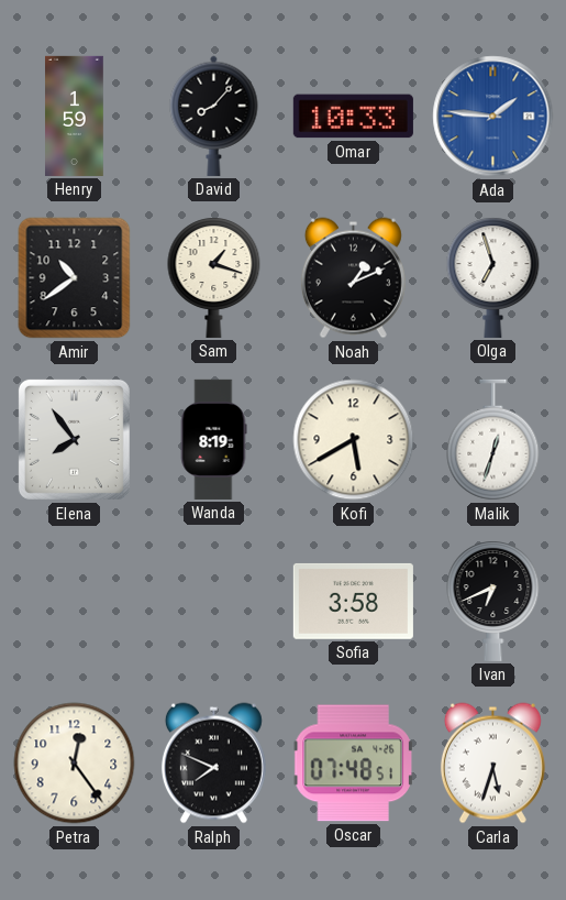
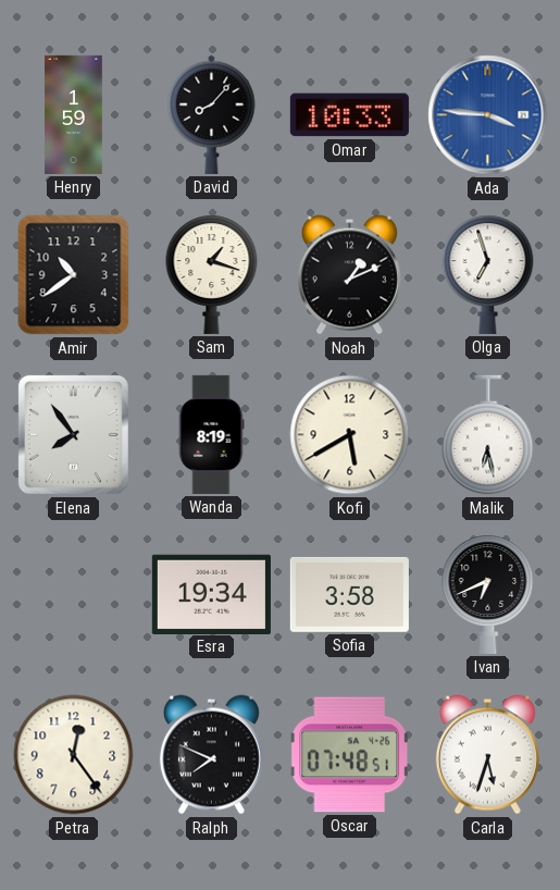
Ada: 1:46 -> 3:46 (488, 115)
Malik: 12:33 -> 6:28 (488, 435)
Esra: none -> 19:34 (211, 594)
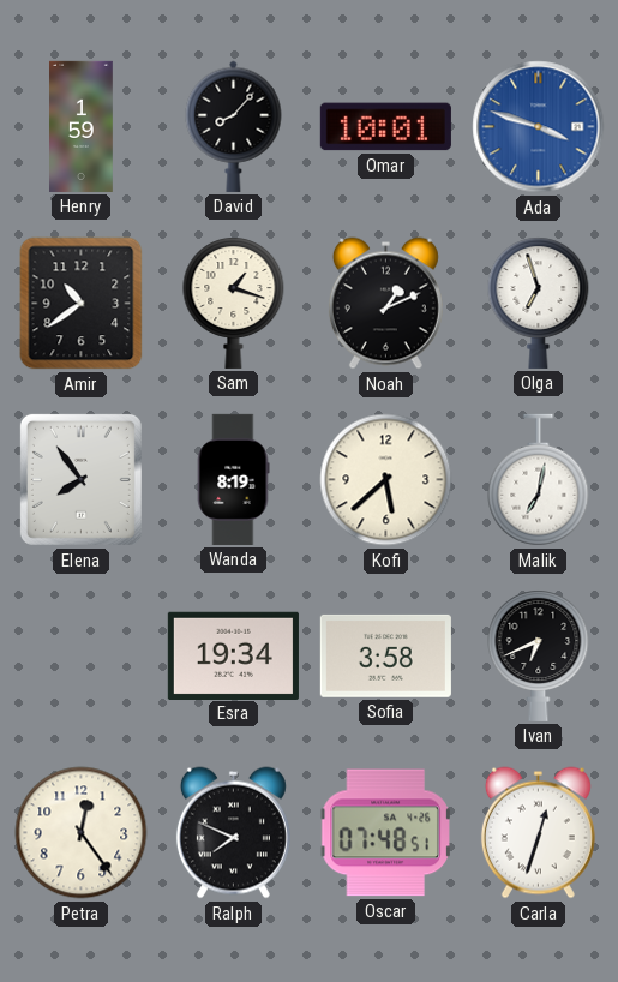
Omar: 10:33 -> 10:01 (385, 127)
Ada: 3:46 -> 3:48 (539, 127)
Kofi: 5:40 -> 5:38 (386, 480)
Malik: 6:28 -> 7:02 (539, 480)
Carla: 5:33 -> 12:33 (538, 833)
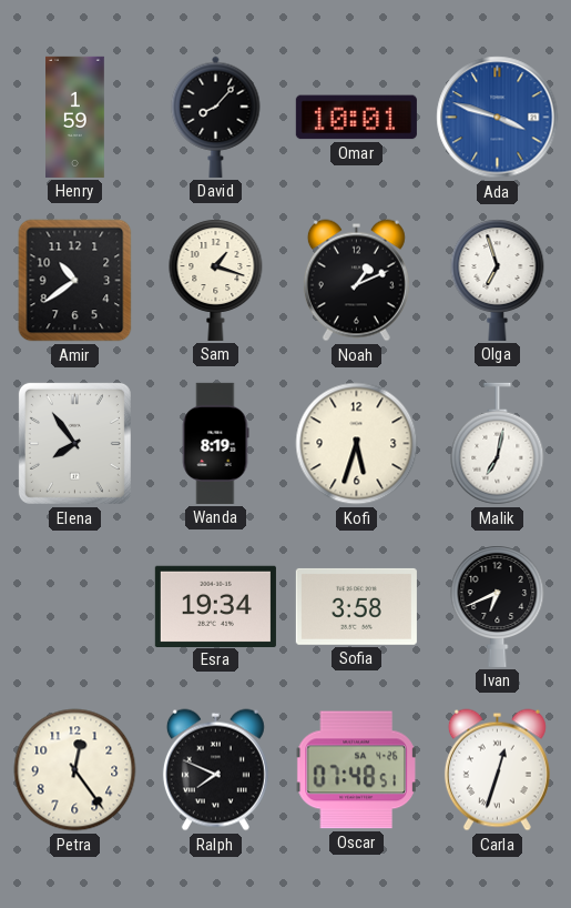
Kofi: 5:38 -> 5:33 (357, 444)
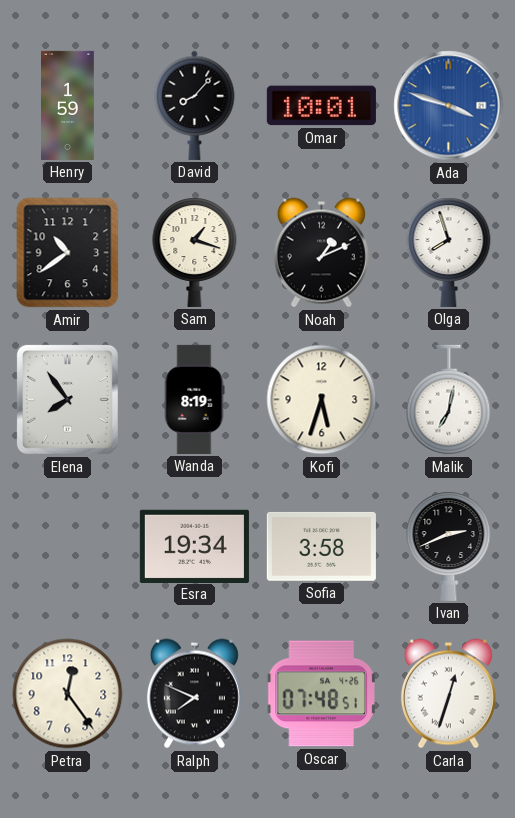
Olga: 6:57 -> 7:57 (449, 252)
Ivan: 6:41 -> 2:41 (449, 546)
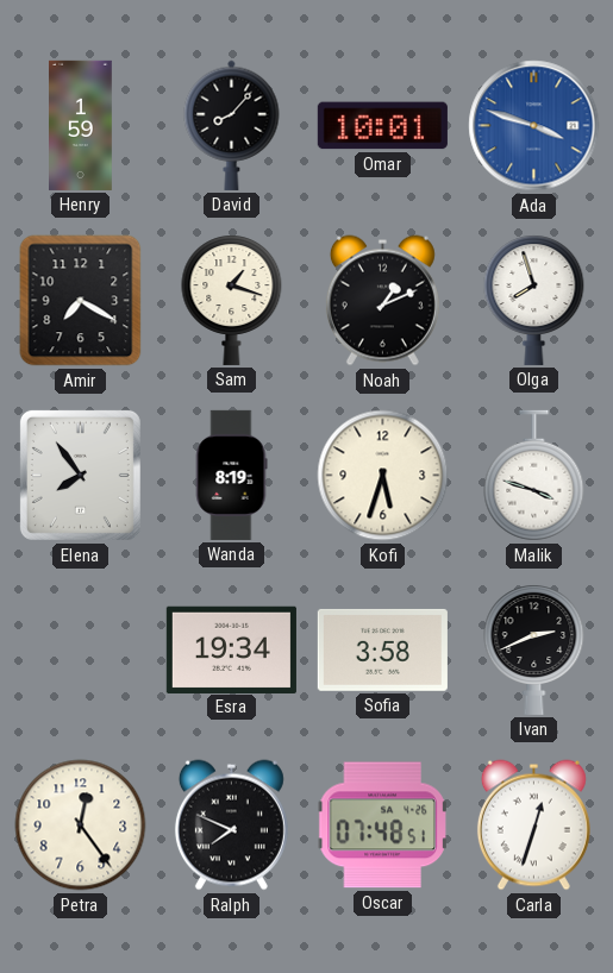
Amir: 10:39 -> 7:20 (81, 301)
Malik: 7:02 -> 3:48 (534, 476)
